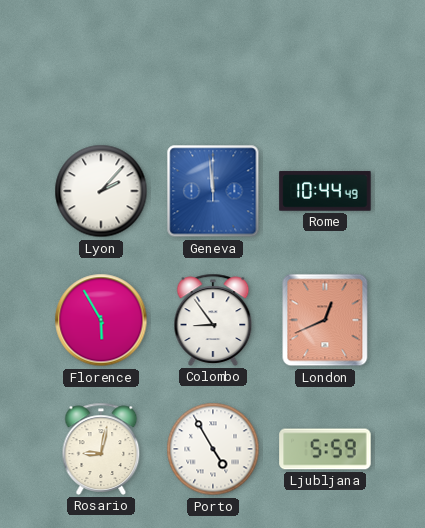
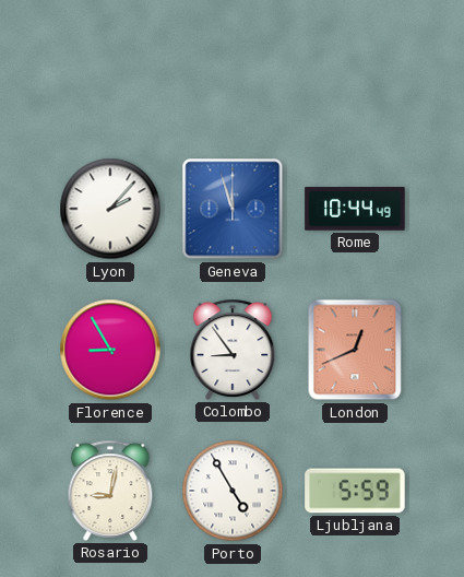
Geneva: 11:59 -> 11:57 (233, 209)
Florence: 5:55 -> 8:55 (110, 350)
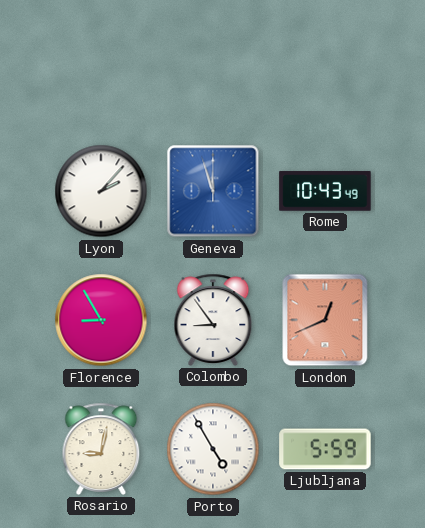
Rome: 10:44 -> 10:43 (325, 191)
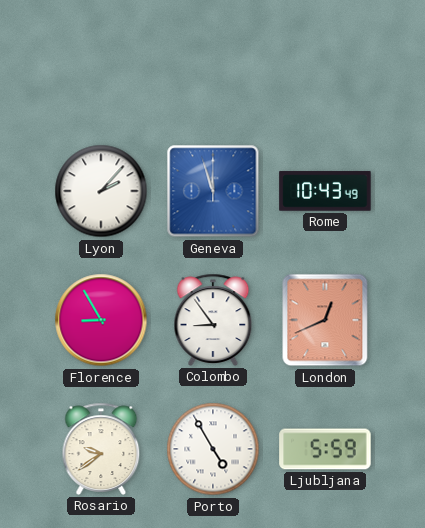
Rosario: 9:02 -> 9:39 (101, 449)
